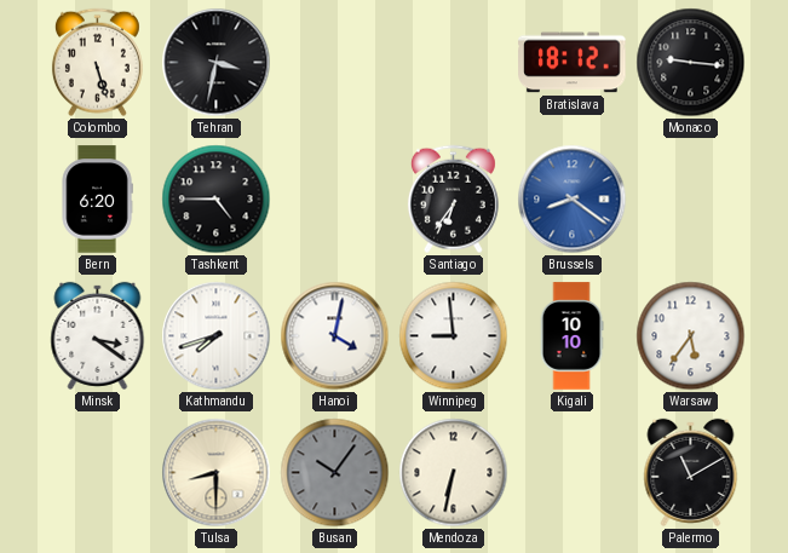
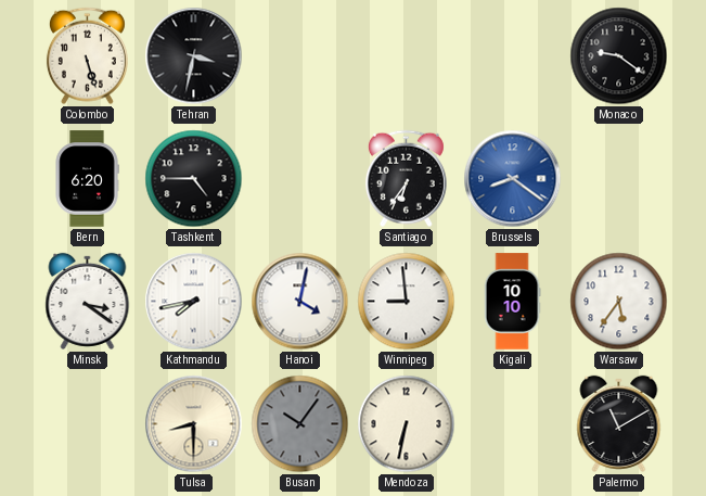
Bratislava: 18:12 -> none (573, 63)
Monaco: 9:16 -> 9:21 (619, 56)
Kathmandu: 7:42 -> 7:43 (194, 302)
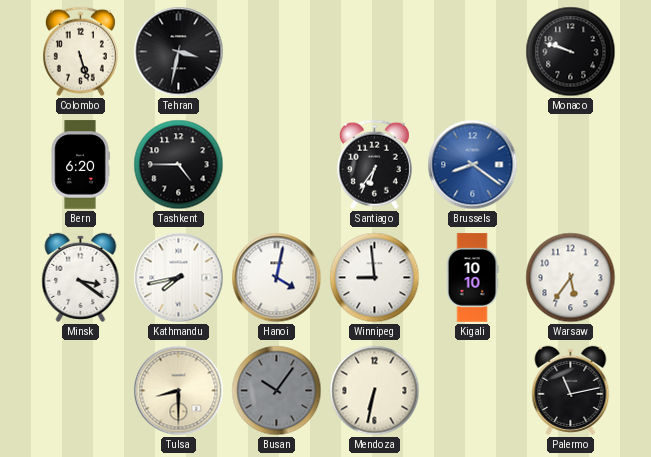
Monaco: 9:21 -> 9:48 (571, 52)
Palermo: 11:10 -> 11:13 (571, 390)
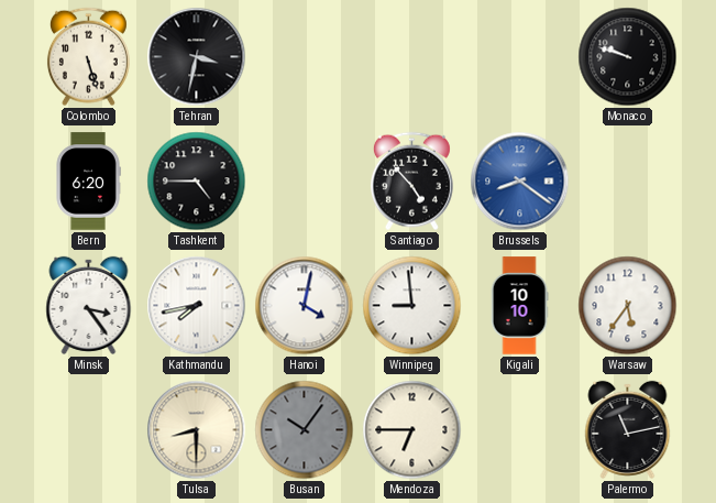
Santiago: 6:36 -> 4:53 (411, 182)
Minsk: 3:21 -> 3:24 (89, 305)
Mendoza: 6:32 -> 6:45 (412, 430)
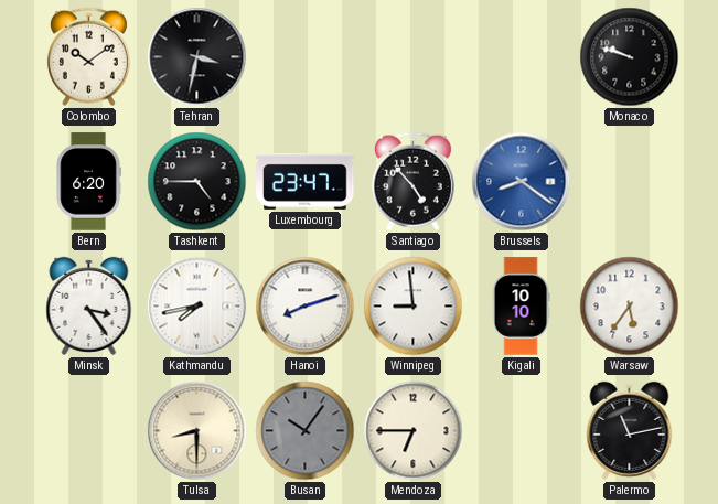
Colombo: 5:27 -> 10:09 (88, 57)
Luxembourg: none -> 23:47 (306, 181)
Hanoi: 4:02 -> 8:12 (306, 307)
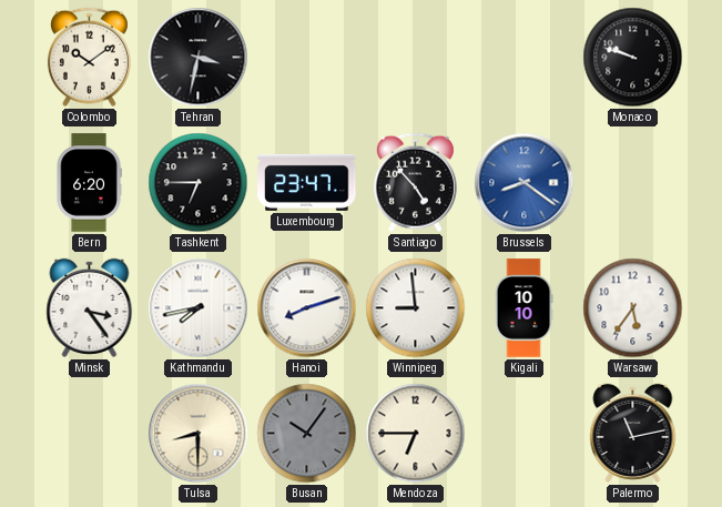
Tashkent: 4:45 -> 6:45 (199, 183)
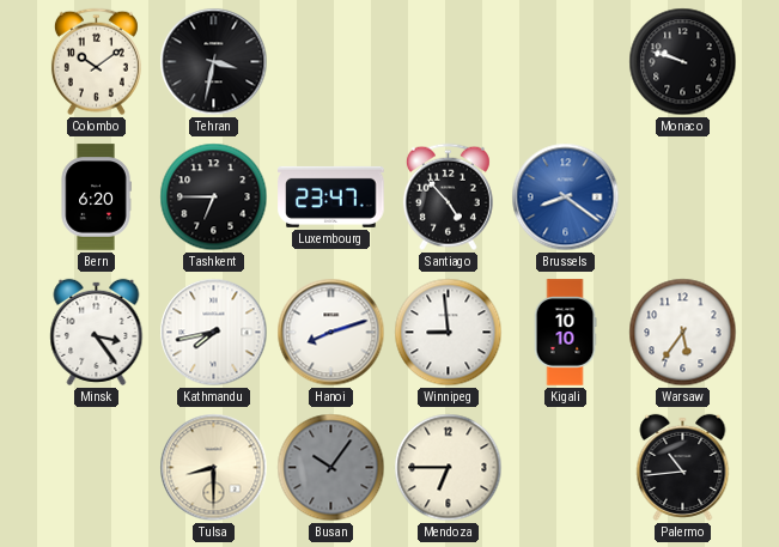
Palermo: 11:13 -> 10:44 (683, 467)
